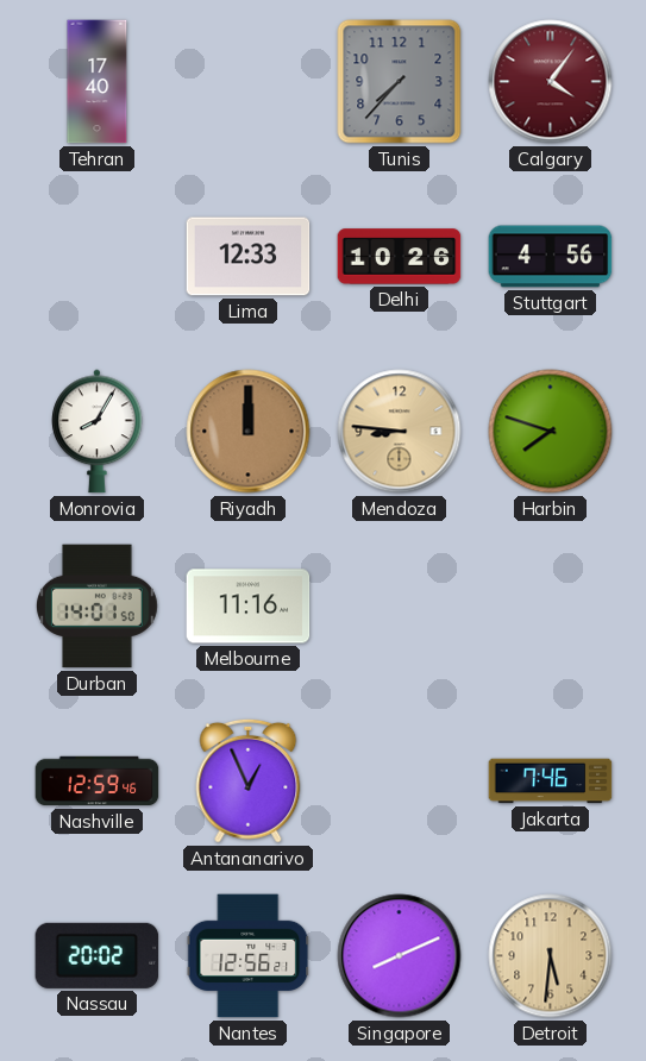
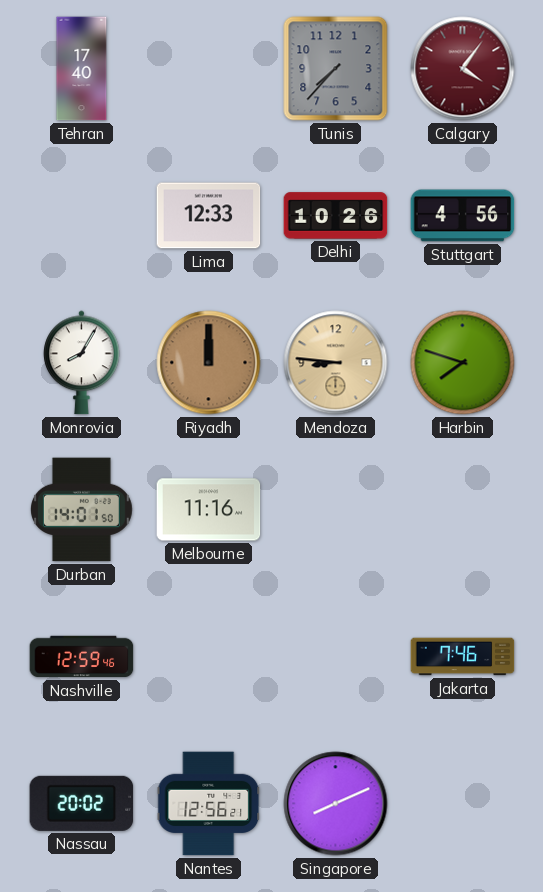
Antananarivo: 12:56 -> none (249, 780)
Detroit: 5:31 -> none (551, 956)
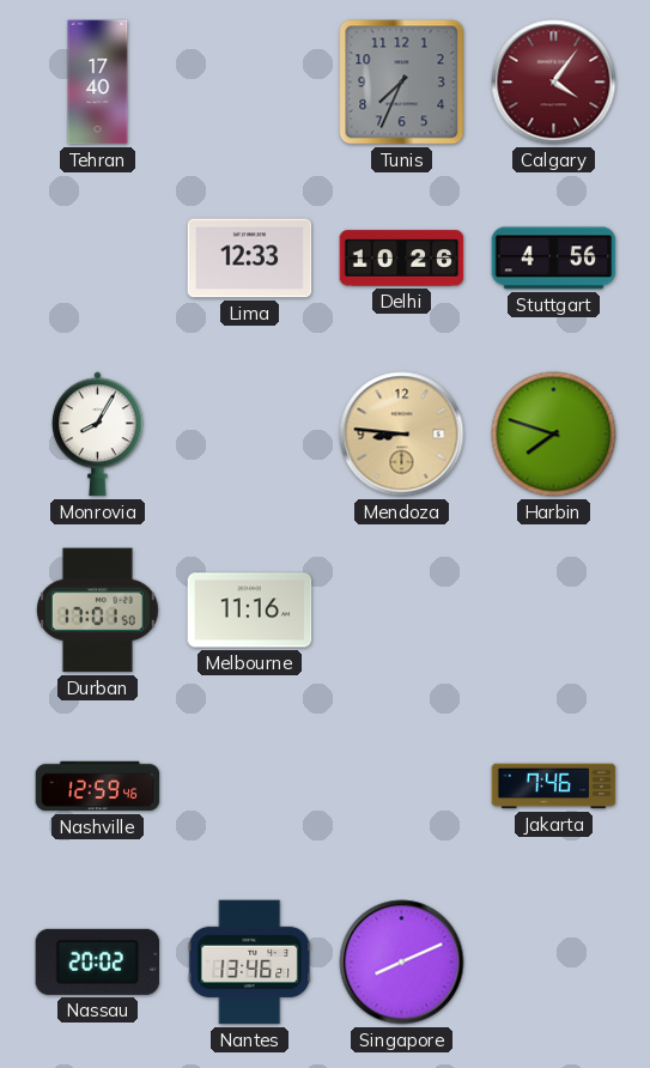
Tunis: 7:37 -> 7:34 (402, 83)
Riyadh: 12:00 -> none (209, 363)
Durban: 14:01 -> 17:01 (97, 611)
Nantes: 12:56 -> 13:46 (250, 963)
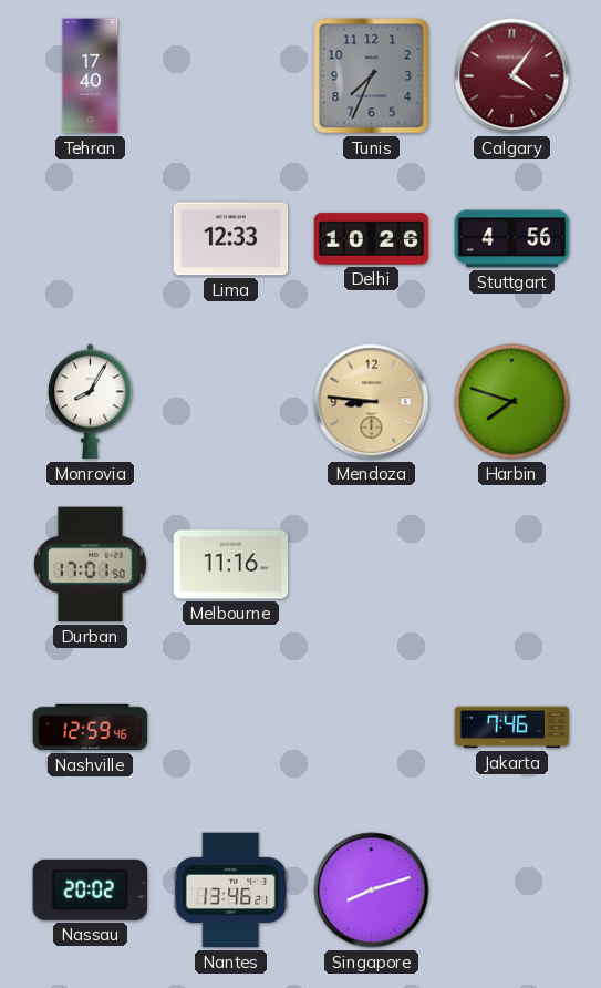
Singapore: 8:11 -> 8:12 (372, 891)
